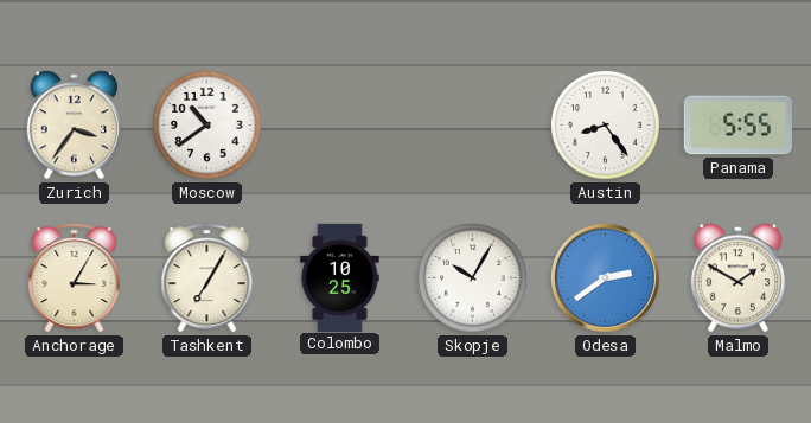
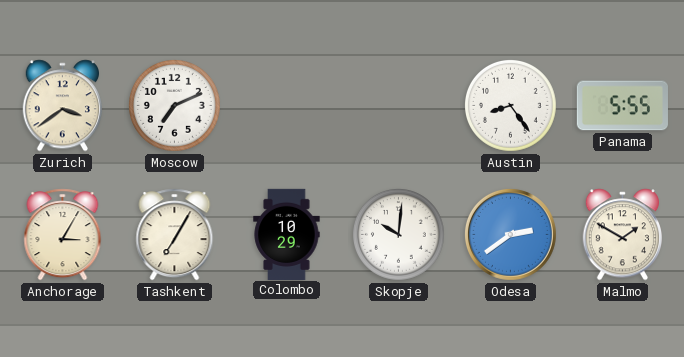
Zurich: 3:36 -> 3:39 (62, 106)
Moscow: 10:39 -> 7:11 (175, 106)
Colombo: 10:25 -> 10:29 (287, 234)
Skopje: 10:05 -> 10:01 (399, 235)
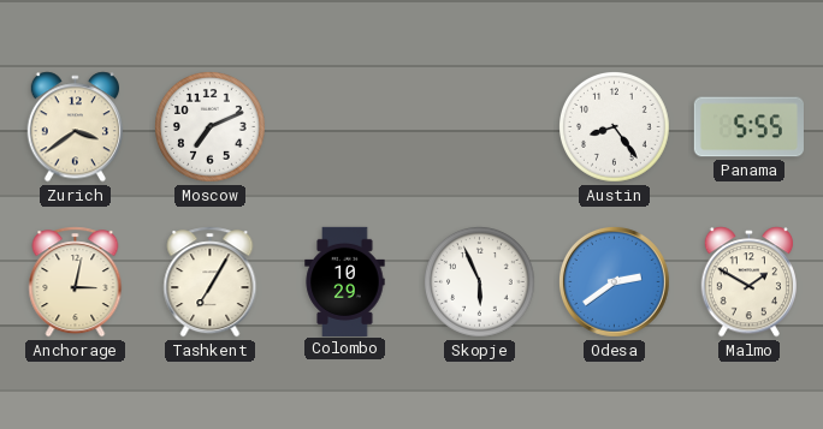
Anchorage: 3:05 -> 3:02 (76, 282)
Skopje: 10:01 -> 5:56 (480, 282)
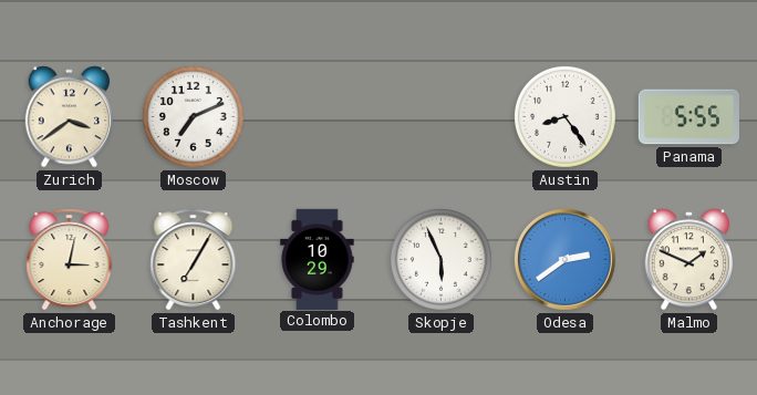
Malmo: 1:50 -> 1:49 (688, 260)
